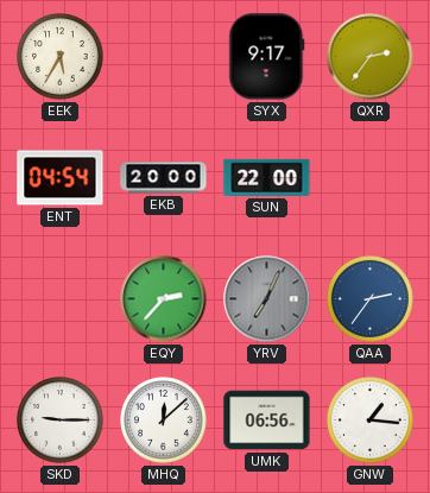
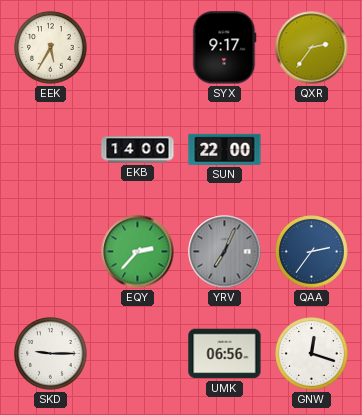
ENT: 04:54 -> none (61, 178)
EKB: 20:00 -> 14:00 (138, 150)
MHQ: 12:08 -> none (164, 421)
GNW: 1:16 -> 12:18 (312, 354)
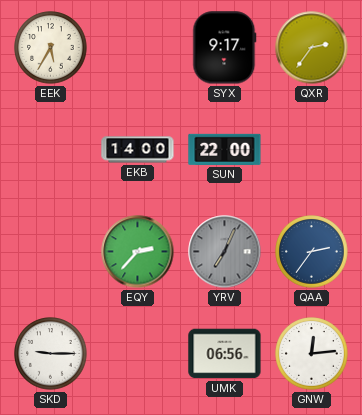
GNW: 12:18 -> 12:14 (312, 354)
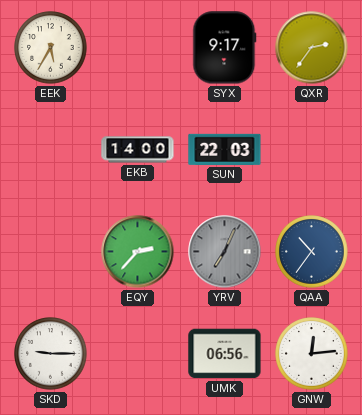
SUN: 22:00 -> 22:03 (225, 149)
QAA: 2:36 -> 10:36 (312, 252)
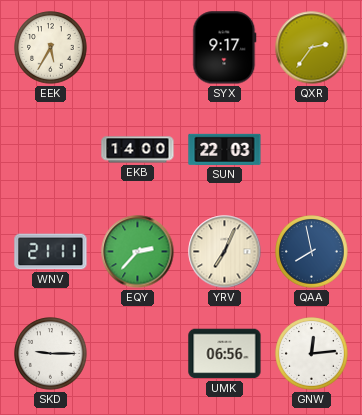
WNV: none -> 21:11 (51, 252)
YRV dial: grey -> cream (225, 252)
QAA: 10:36 -> 7:58 (312, 252)
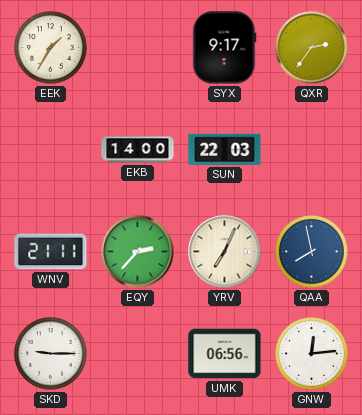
EEK: 5:35 -> 1:35 (51, 48)
